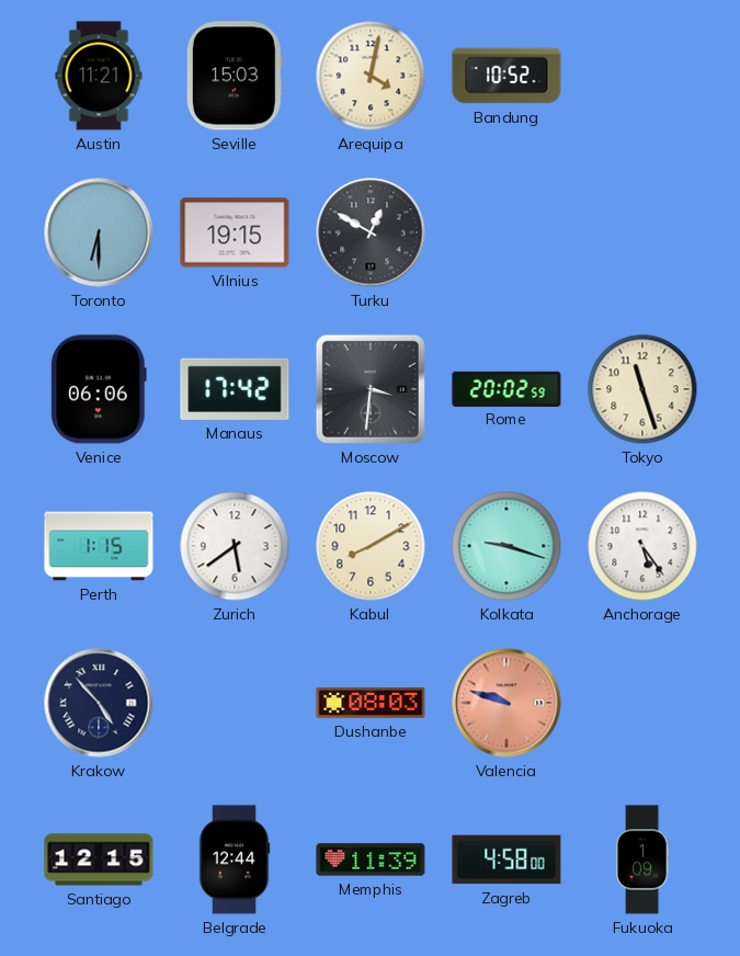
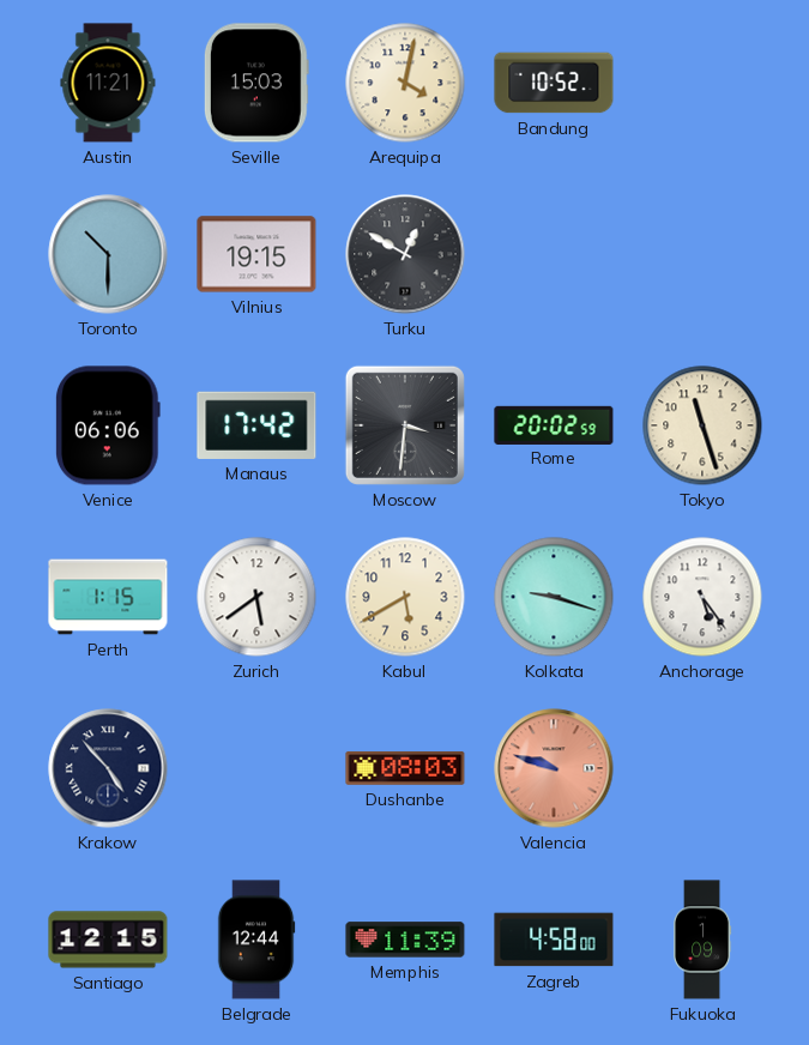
Toronto: 6:30 -> 10:30 (108, 254)
Kabul: 8:10 -> 5:40 (405, 597)
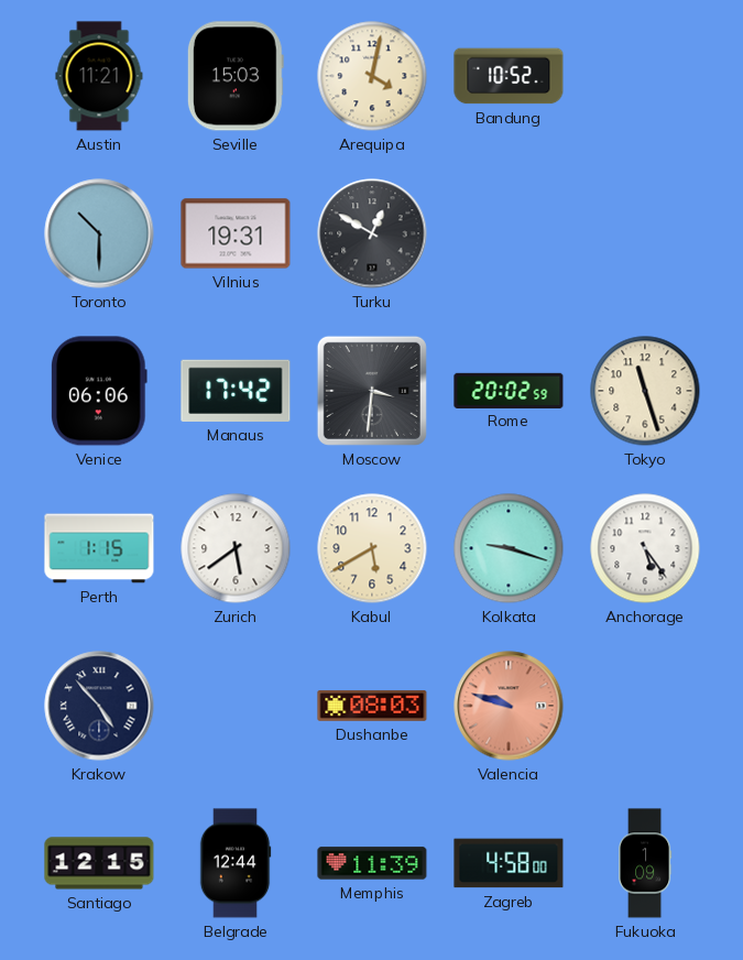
Vilnius: 19:15 -> 19:31 (236, 233)
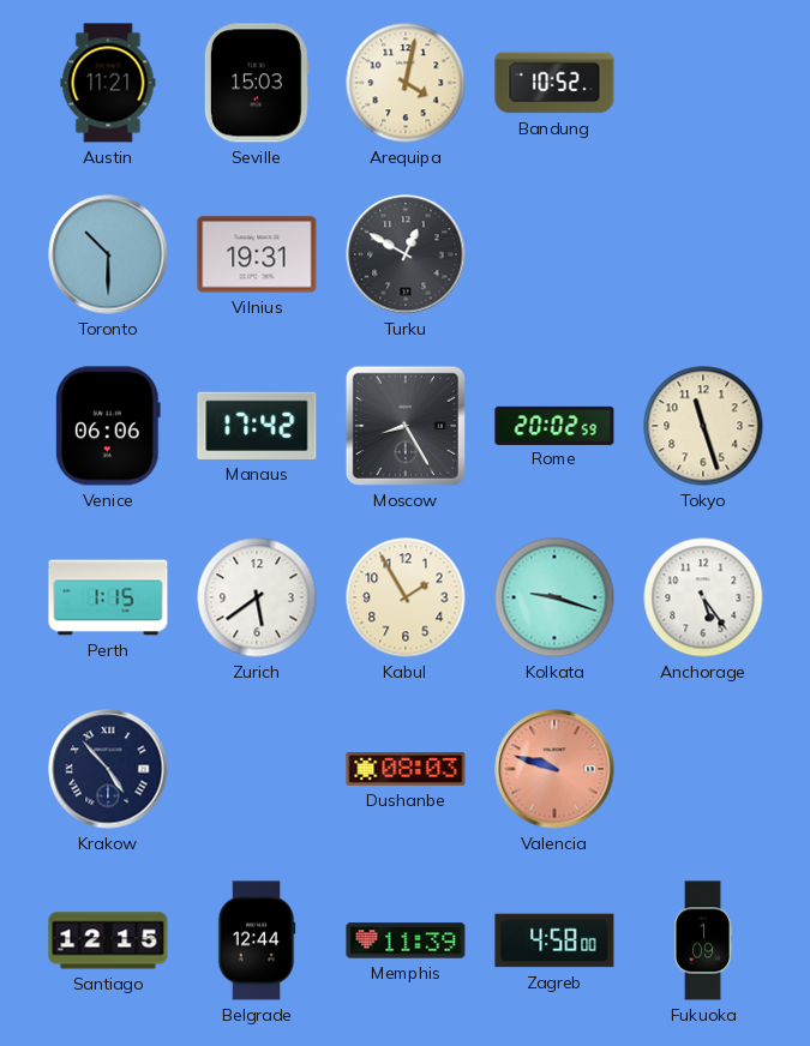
Moscow: 3:31 -> 8:25 (406, 426)
Kabul: 5:40 -> 1:55 (406, 597)
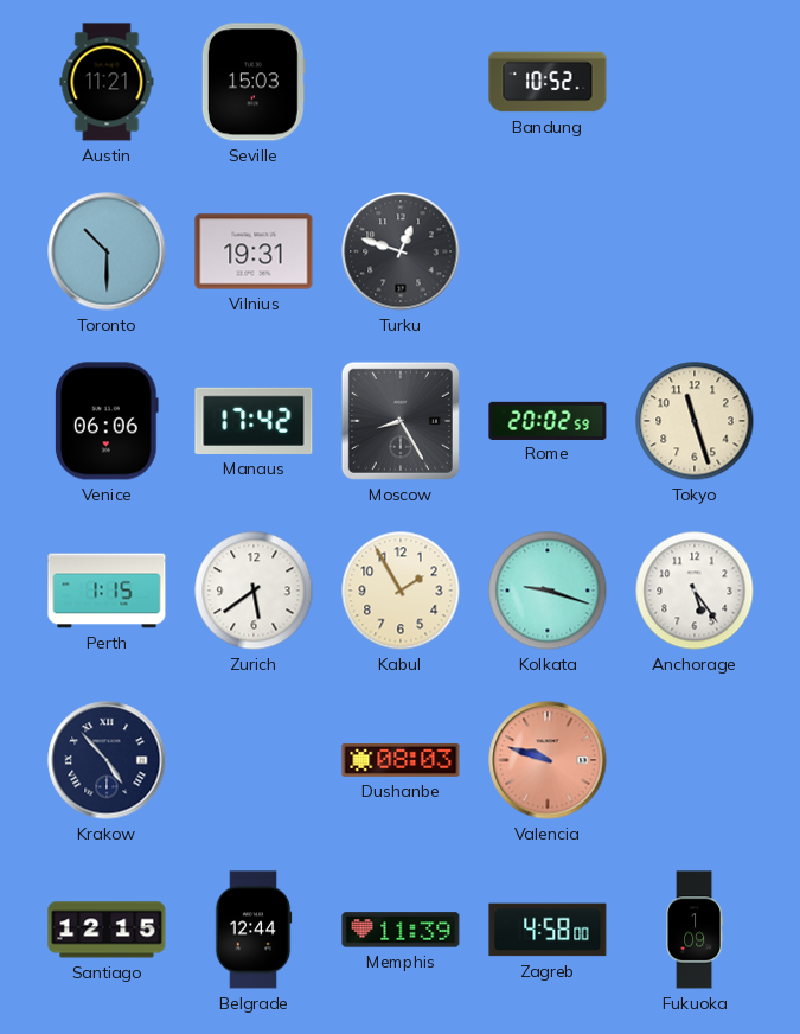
Arequipa: 4:02 -> none (406, 83)
Turku: 12:50 -> 12:48 (401, 251)
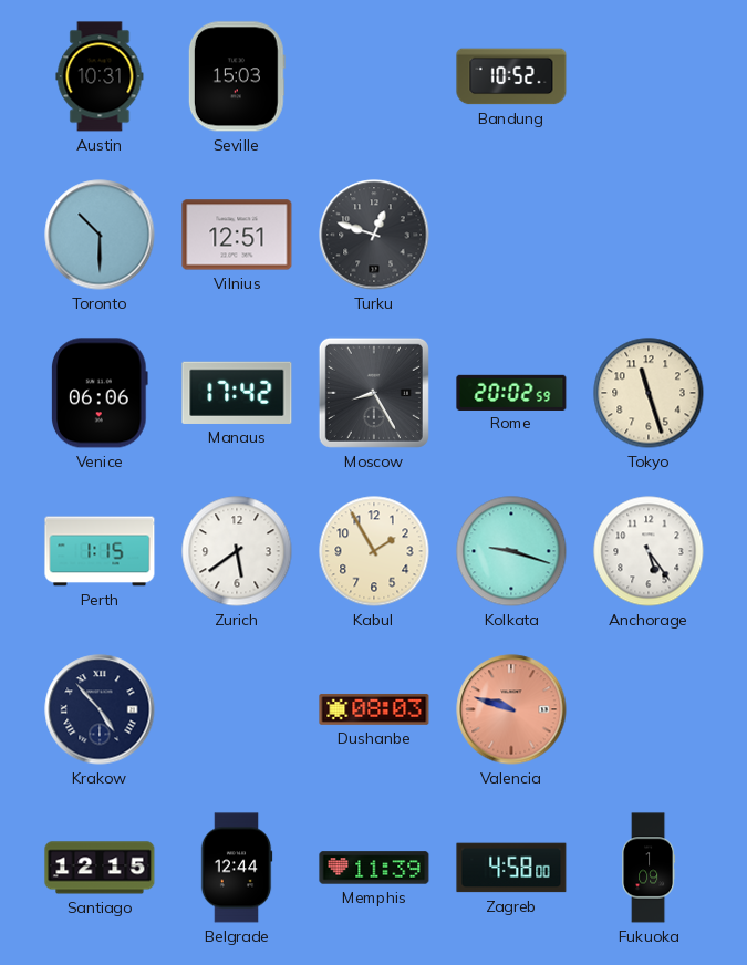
Austin: 11:21 -> 10:31 (100, 76)
Vilnius: 19:31 -> 12:51 (237, 235)
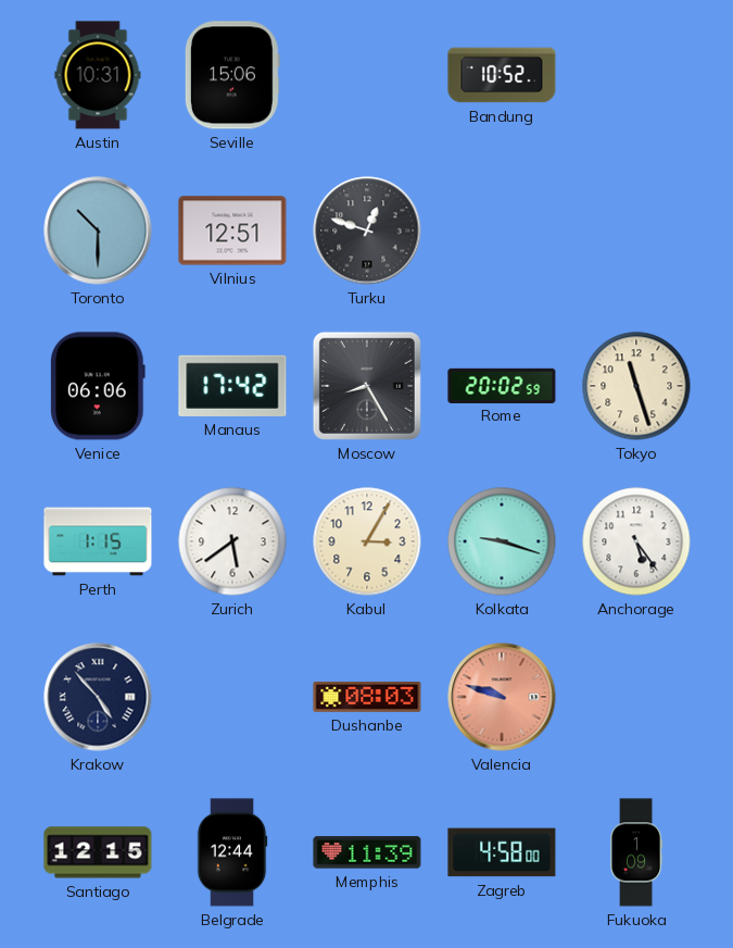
Seville: 15:03 -> 15:06 (232, 75)
Kabul: 1:55 -> 3:05 (367, 541)
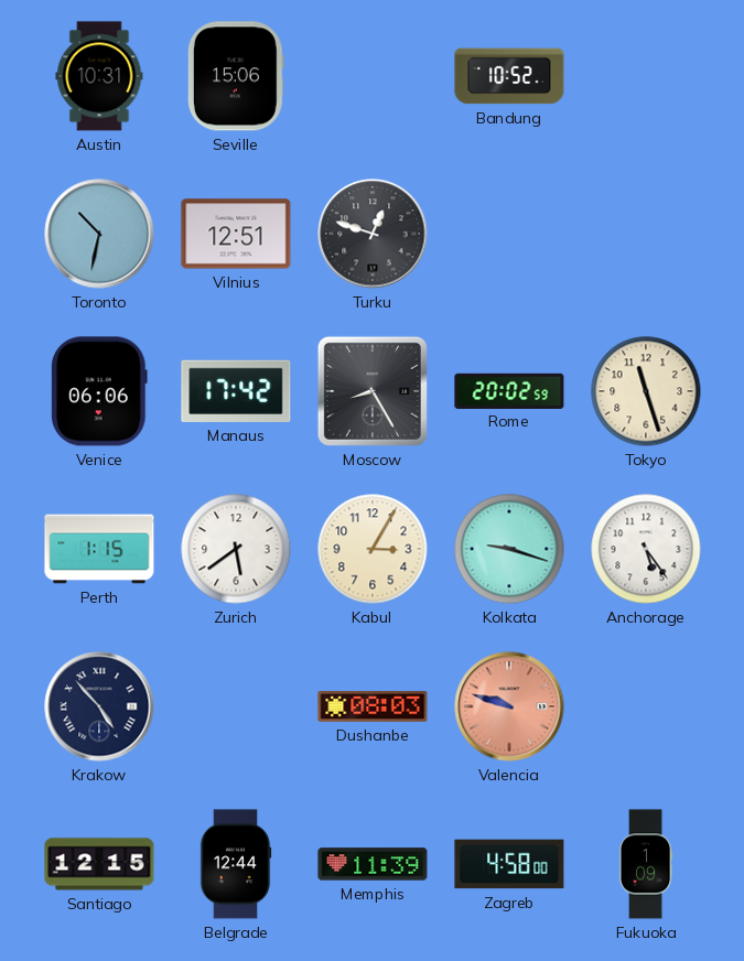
Toronto: 10:30 -> 10:32 (99, 234)
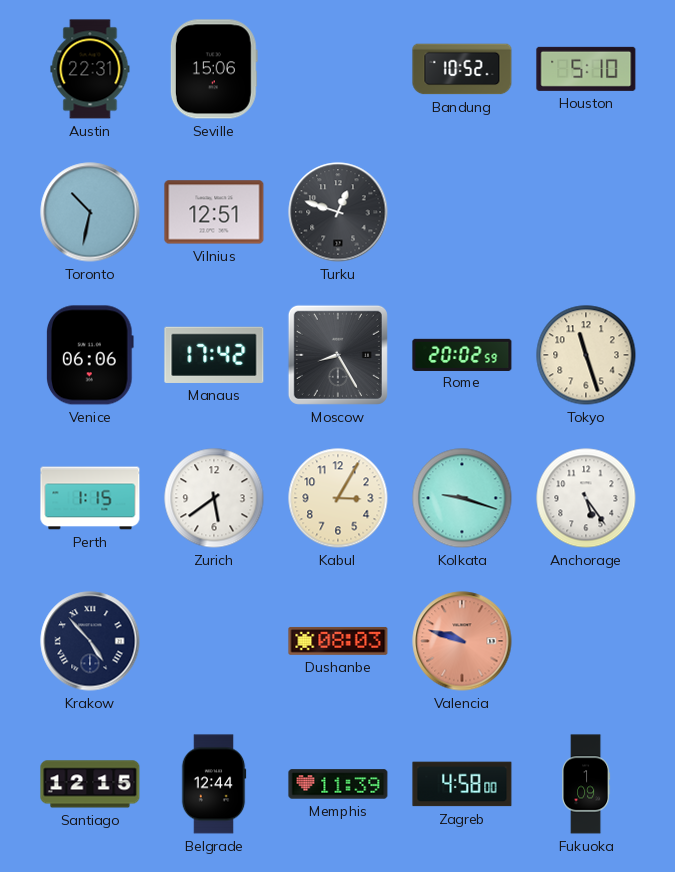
Austin: 10:31 -> 22:31 (90, 69)
Houston: none -> 5:10 (586, 69)
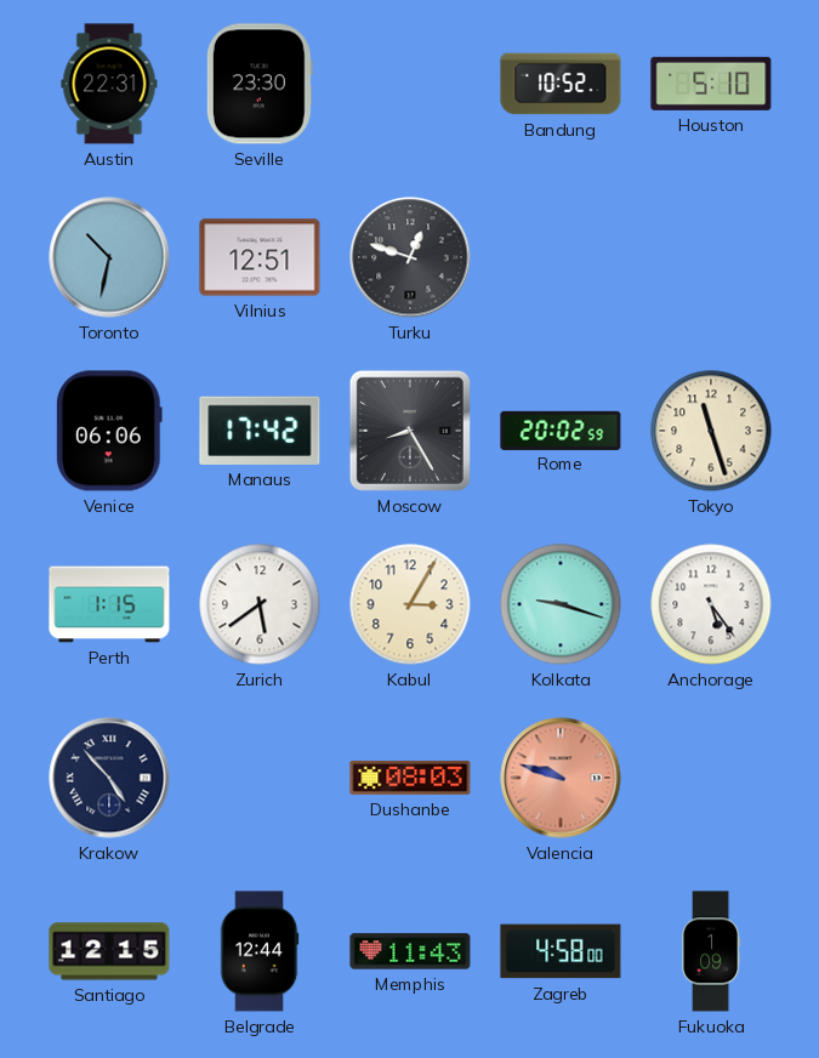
Seville: 15:06 -> 23:30 (260, 84)
Memphis: 11:39 -> 11:43 (410, 951)
